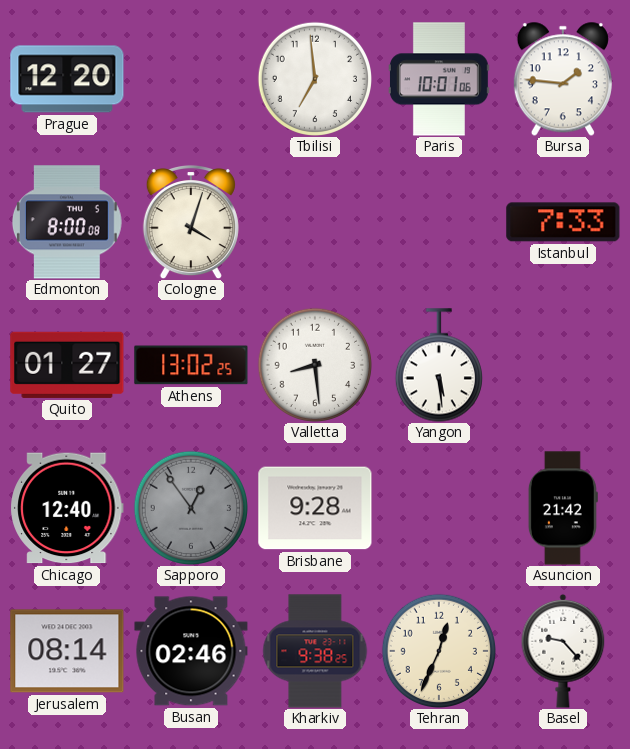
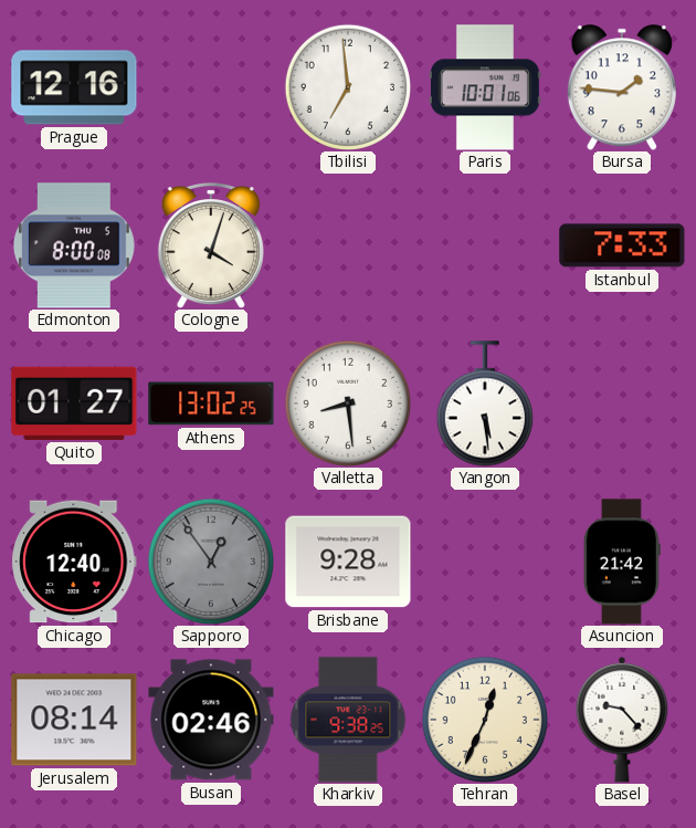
Prague: 12:20 -> 12:16 (74, 87)
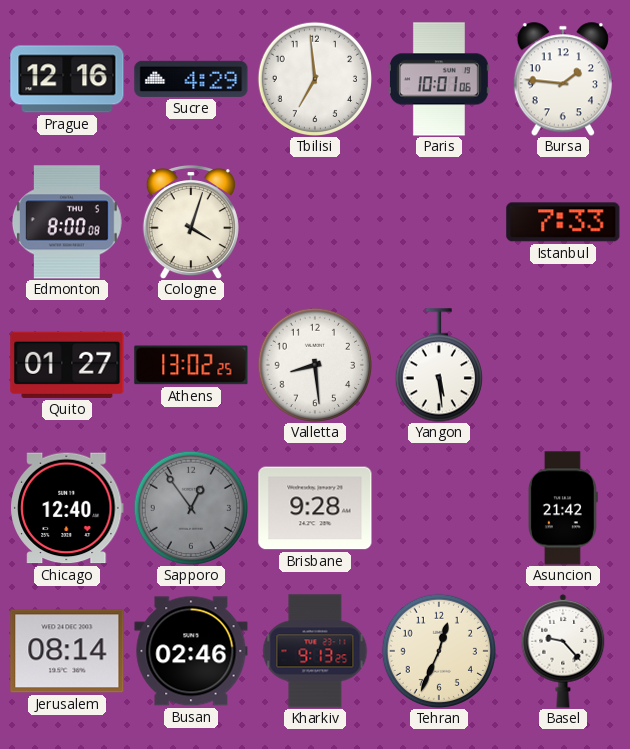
Sucre: none -> 4:29 (191, 79)
Kharkiv: 9:38 -> 9:13 (315, 651)
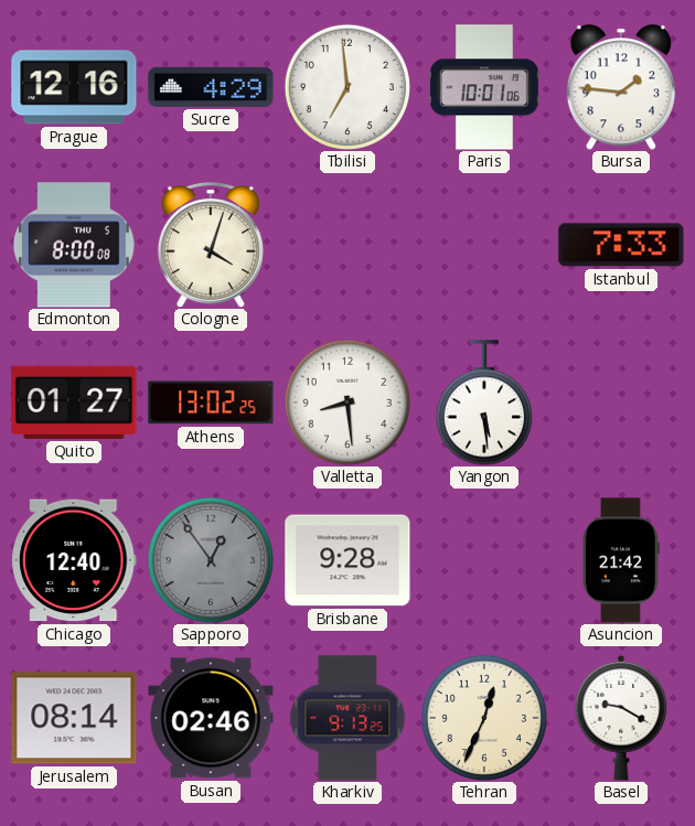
Basel: 9:23 -> 9:20 (621, 718)
